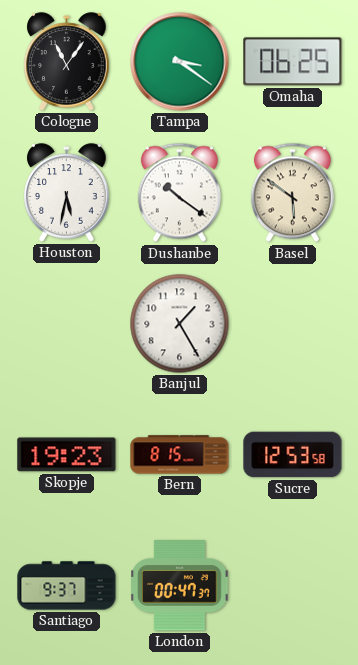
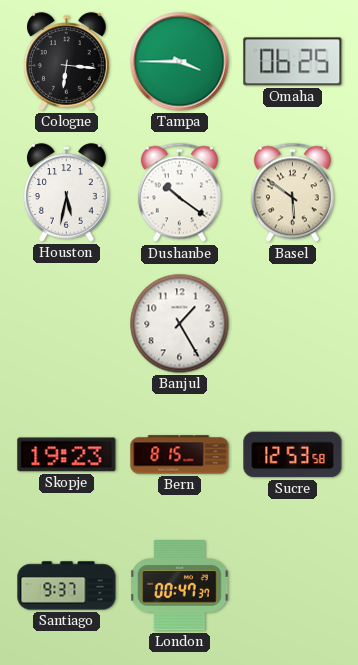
Cologne: 11:06 -> 6:16 (67, 62)
Tampa: 3:21 -> 3:45 (180, 62)
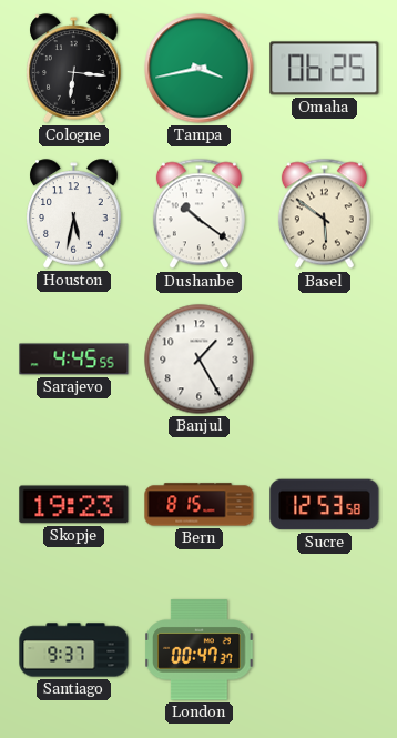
Tampa: 3:45 -> 3:43 (200, 69)
Sarajevo: none -> 4:45 (74, 360)
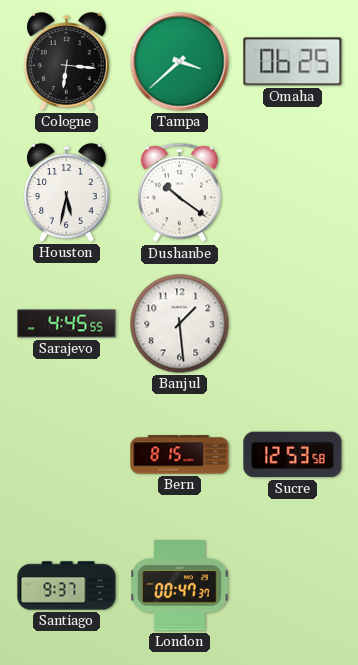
Tampa: 3:43 -> 3:38 (180, 62)
Basel: 5:51 -> none (324, 214)
Banjul: 1:25 -> 1:29 (180, 324)
Skopje: 19:23 -> none (74, 505)
